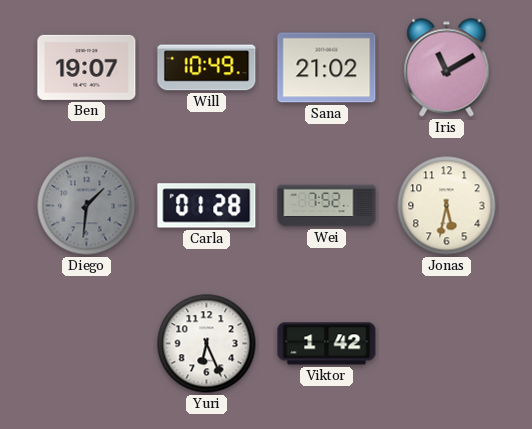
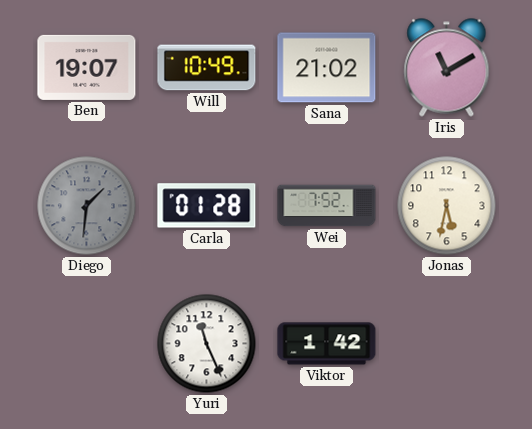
Yuri: 6:26 -> 11:26 (207, 344)
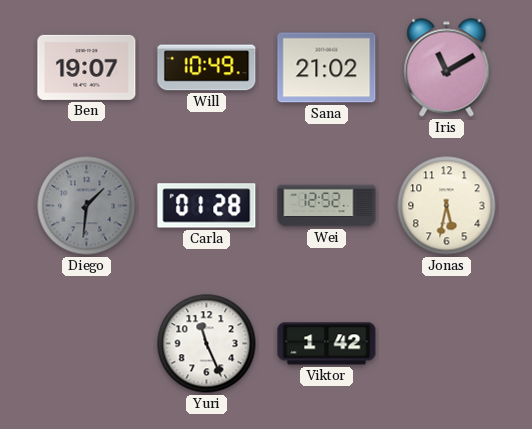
Wei: 7:52 -> 12:52 (327, 206)
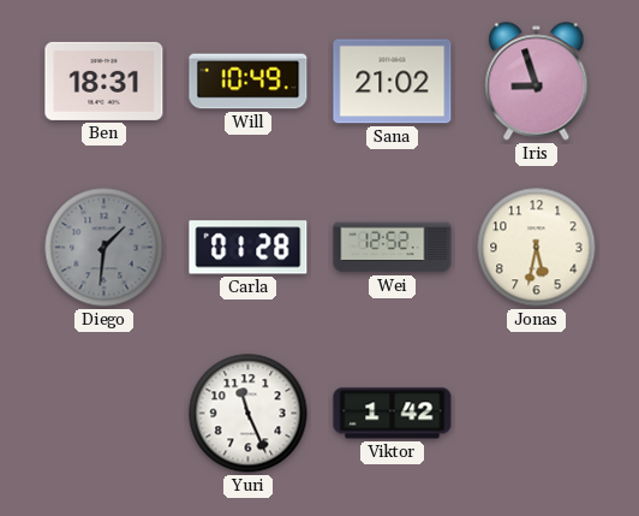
Ben: 19:07 -> 18:31 (104, 81)
Iris: 11:10 -> 8:57 (537, 82)
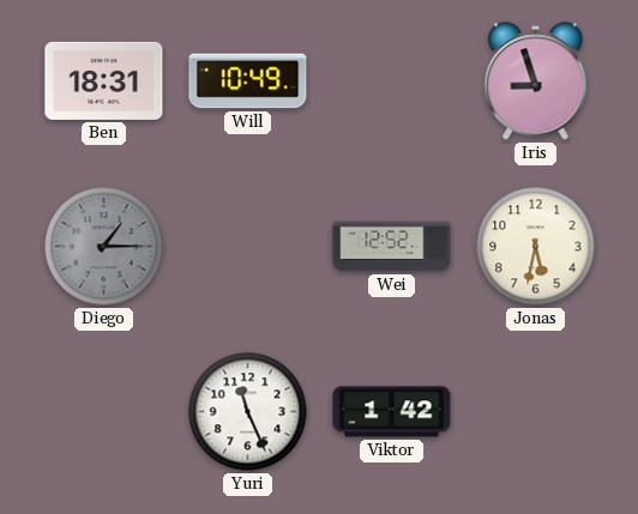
Sana: 21:02 -> none (393, 82)
Diego: 1:31 -> 1:15 (104, 247)
Carla: 01:28 -> none (249, 248)
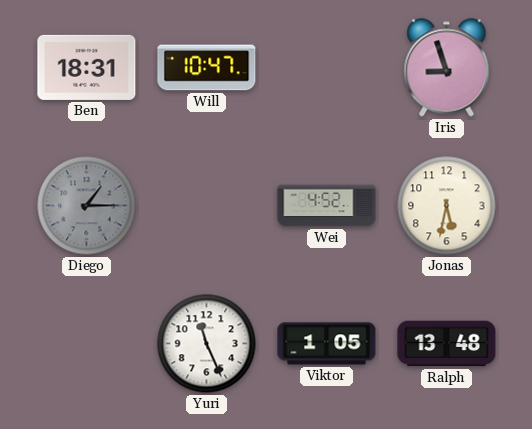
Will: 10:49 -> 10:47 (207, 68)
Wei: 12:52 -> 4:52 (327, 206)
Viktor: 1:42 -> 1:05 (327, 344)
Ralph: none -> 13:48 (447, 344)
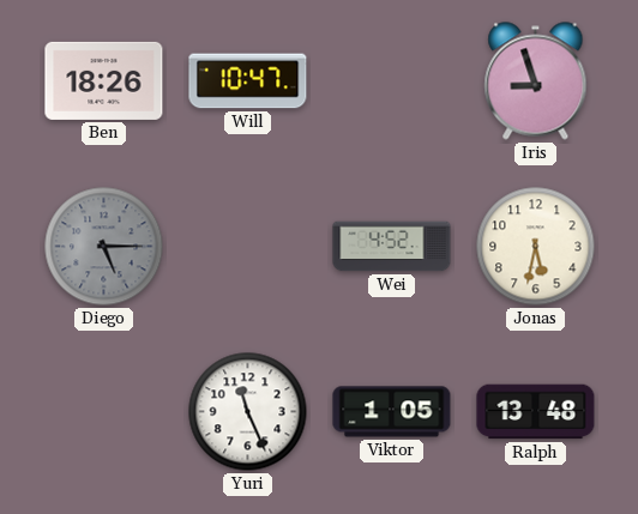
Ben: 18:31 -> 18:26 (104, 80)
Diego: 1:15 -> 5:15 (104, 247)
